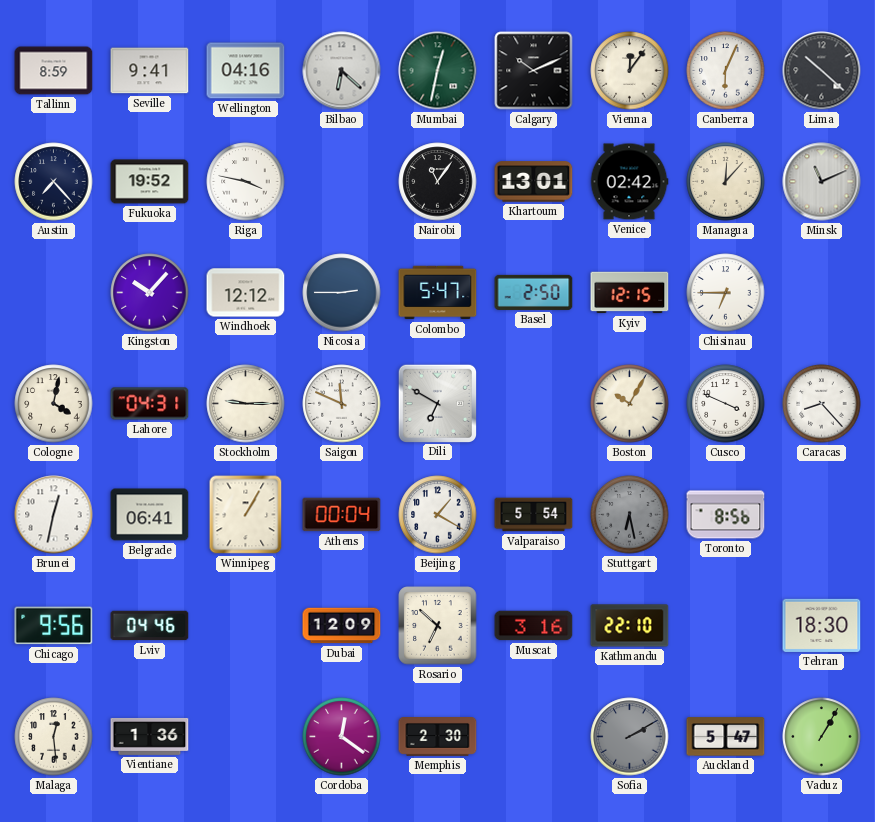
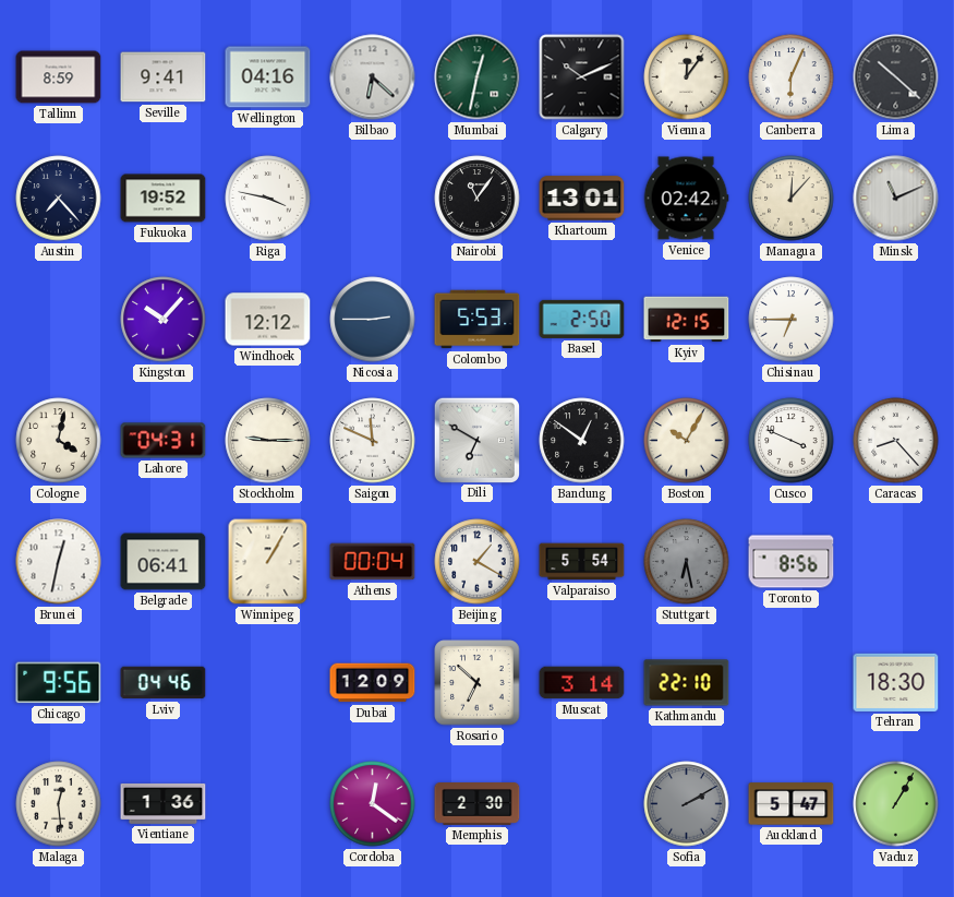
Colombo: 5:47 -> 5:53 (478, 320)
Bandung: none -> 12:51 (582, 441)
Muscat: 3:16 -> 3:14 (582, 683)
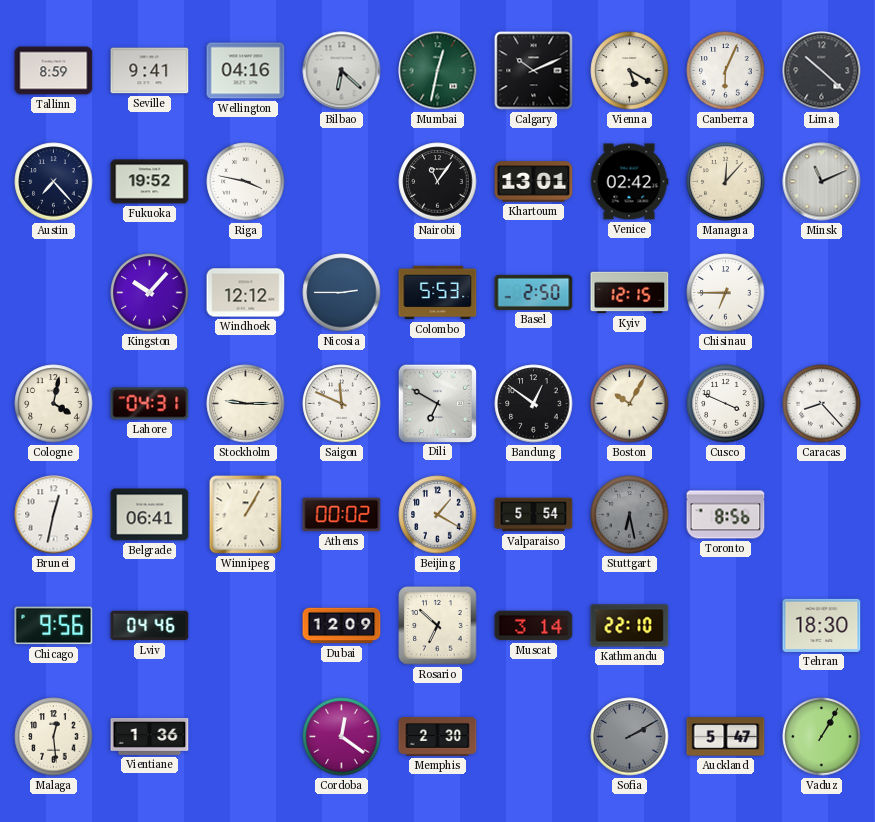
Vienna: 12:06 -> 5:20 (630, 71)
Athens: 00:04 -> 00:02 (342, 515)
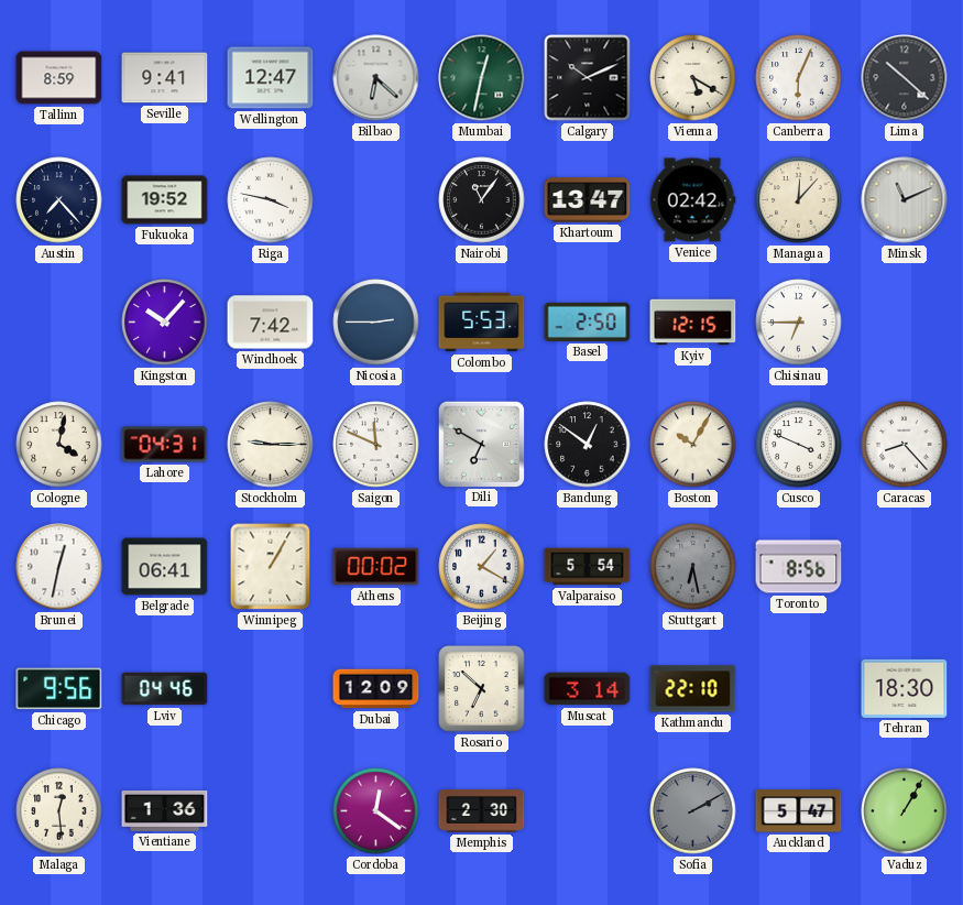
Wellington: 04:16 -> 12:47 (271, 78)
Khartoum: 13:01 -> 13:47 (588, 200)
Windhoek: 12:12 -> 7:42 (271, 323)
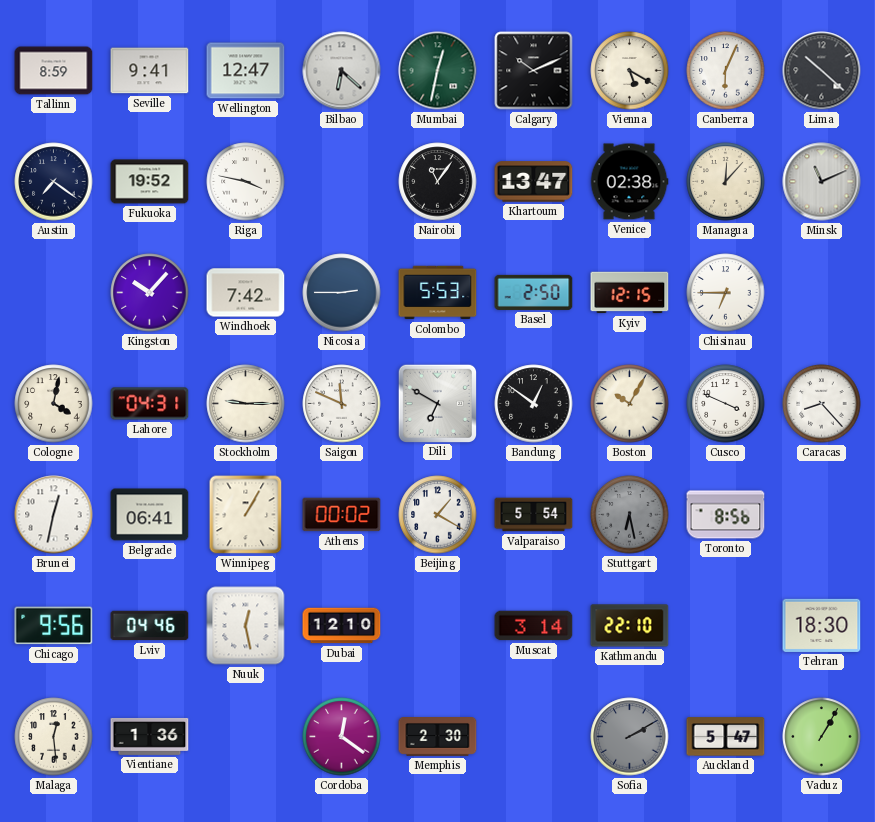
Austin: 7:23 -> 7:21 (54, 182)
Venice: 02:42 -> 02:38 (629, 182)
Nuuk: none -> 12:28 (246, 626)
Dubai: 12:09 -> 12:10 (342, 626)
Rosario: 6:52 -> none (482, 689)
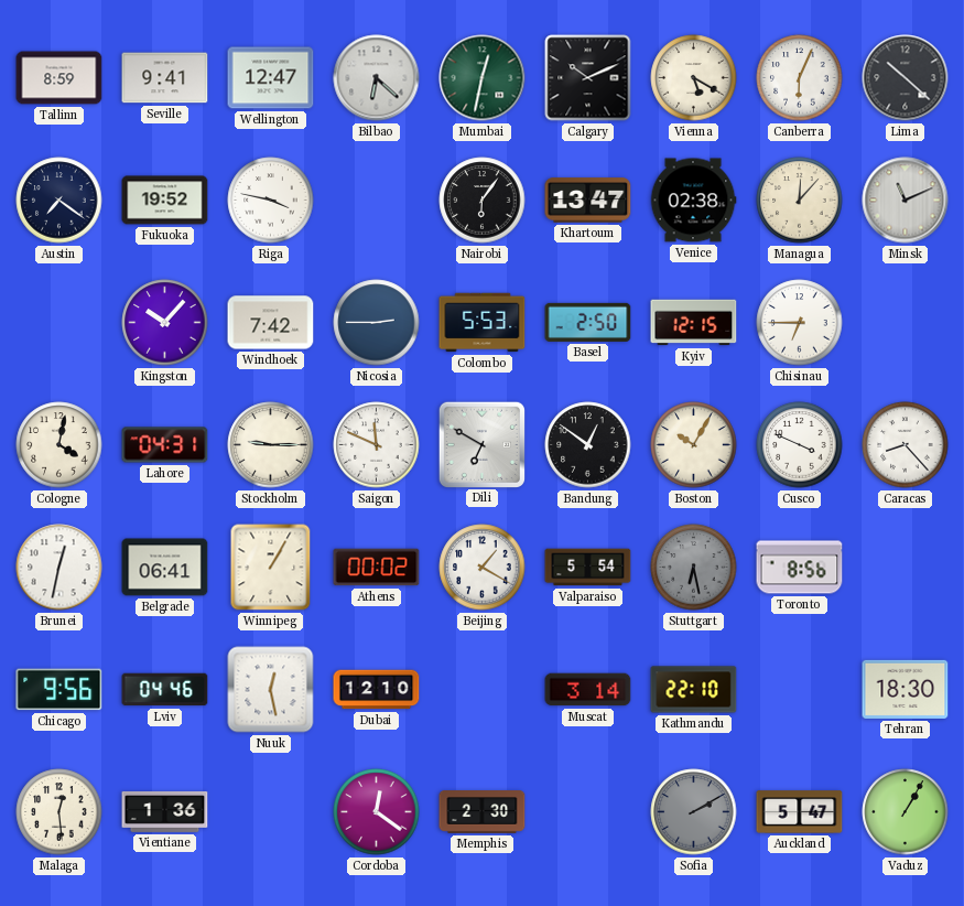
Nairobi: 11:06 -> 6:06 (483, 201)
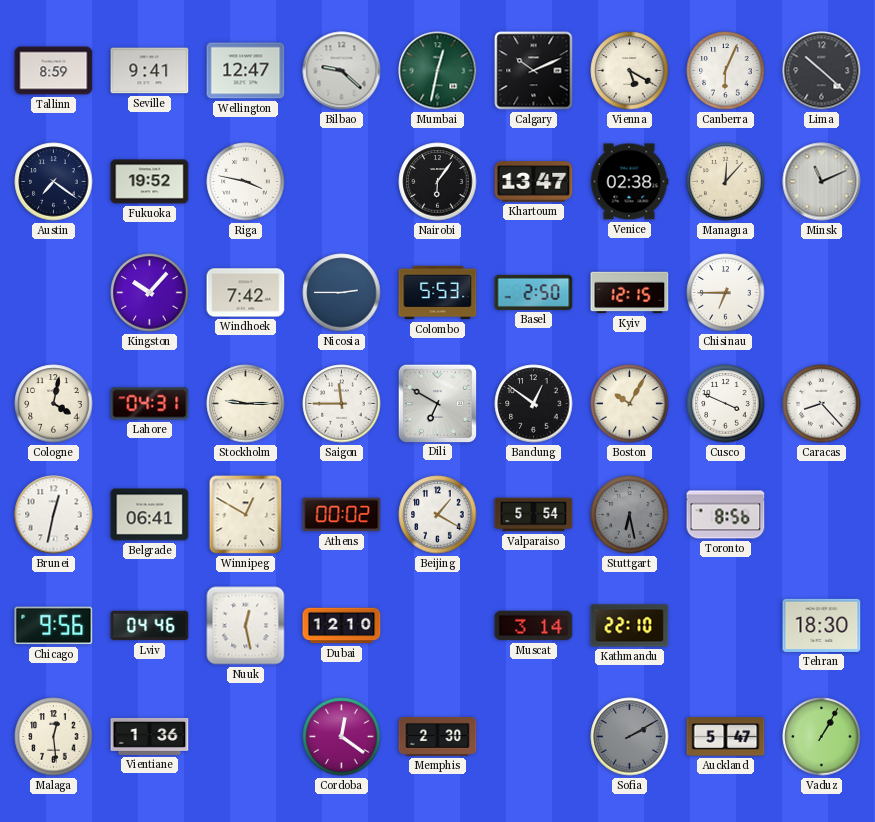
Bilbao: 6:22 -> 9:22 (342, 71)
Saigon: 11:49 -> 11:45 (342, 404)
Winnipeg: 1:05 -> 12:50 (246, 515)
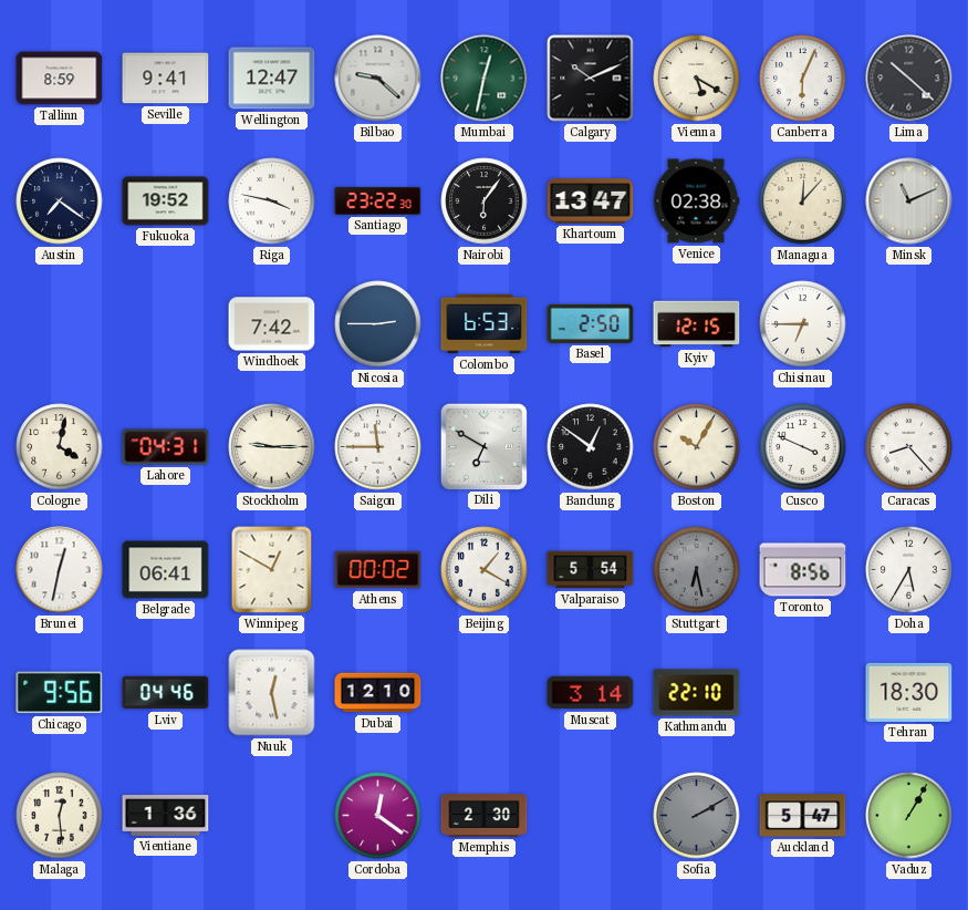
Santiago: none -> 23:22 (378, 200)
Kingston: 10:07 -> none (150, 293)
Colombo: 5:53 -> 6:53 (485, 324)
Doha: none -> 5:35 (909, 570)
